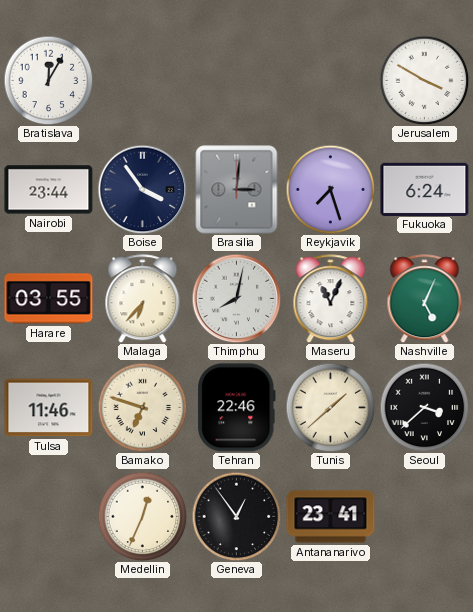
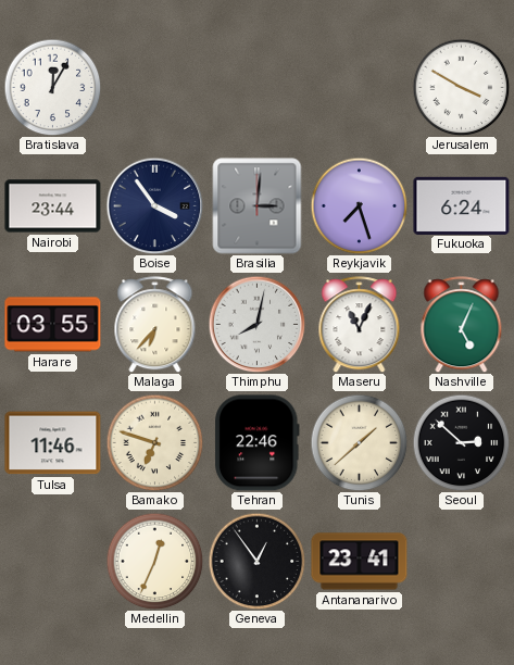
Seoul: 3:38 -> 2:52 (461, 442)
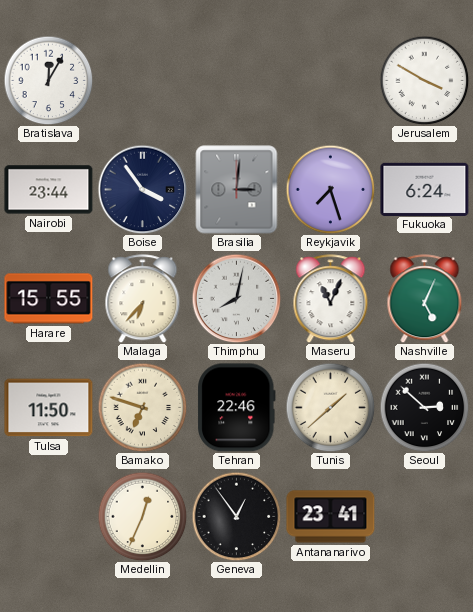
Harare: 03:55 -> 15:55 (49, 299)
Tulsa: 11:46 -> 11:50 (49, 408)
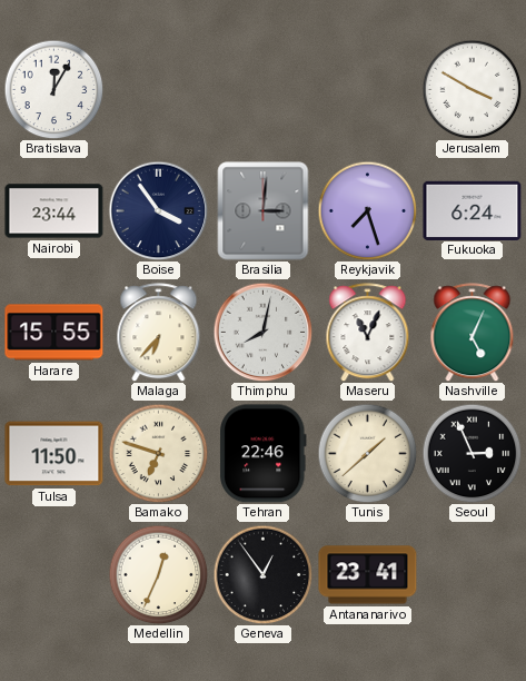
Seoul: 2:52 -> 2:56 (472, 453)
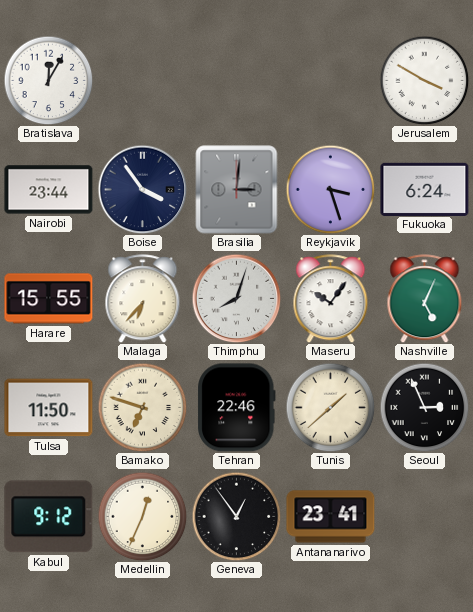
Reykjavik: 7:27 -> 3:27 (330, 189)
Thimphu: 8:02 -> 8:03 (236, 298)
Maseru: 11:04 -> 10:06 (331, 299)
Kabul: none -> 9:12 (49, 517)
